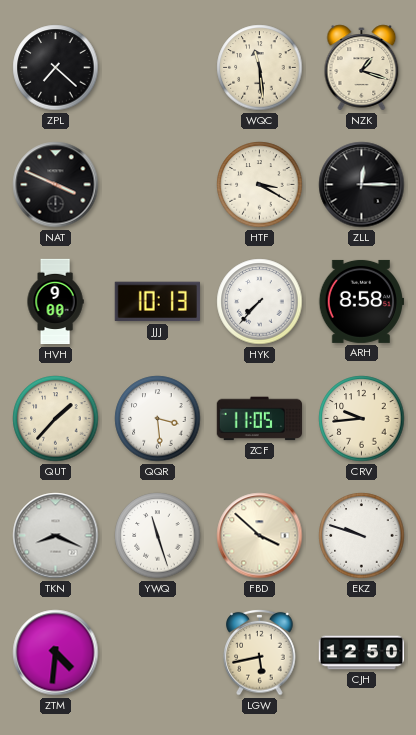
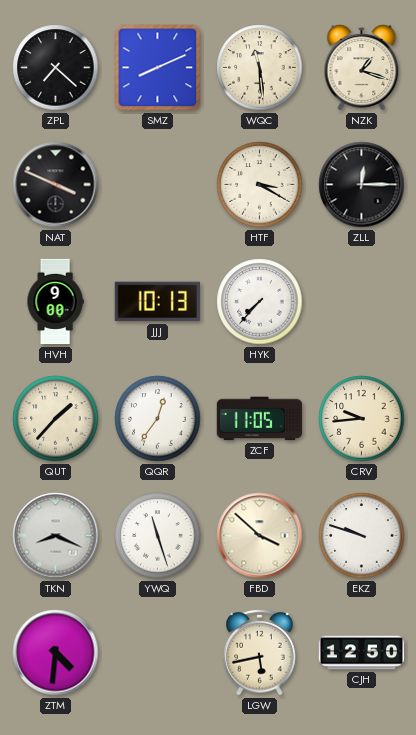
SMZ: none -> 8:11 (158, 68)
ARH: 8:58 -> none (361, 301)
QQR: 3:29 -> 12:36 (158, 419)
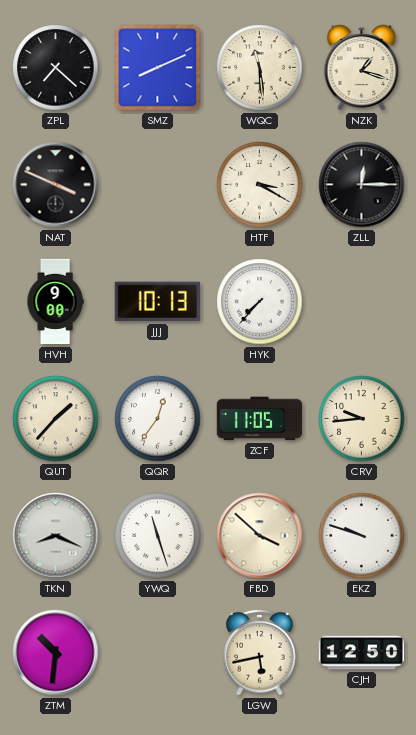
ZTM: 4:31 -> 10:31 (56, 653)
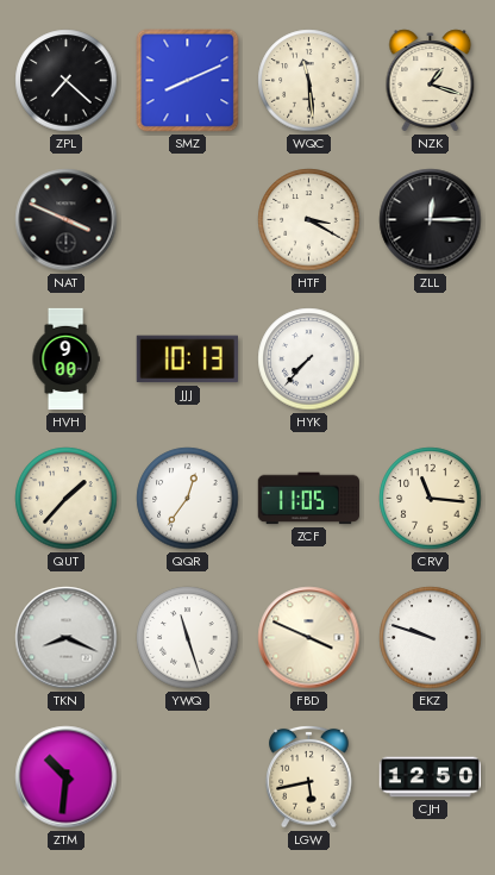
CRV: 9:44 -> 11:16 (431, 499)
FBD: 3:52 -> 3:49 (309, 638)
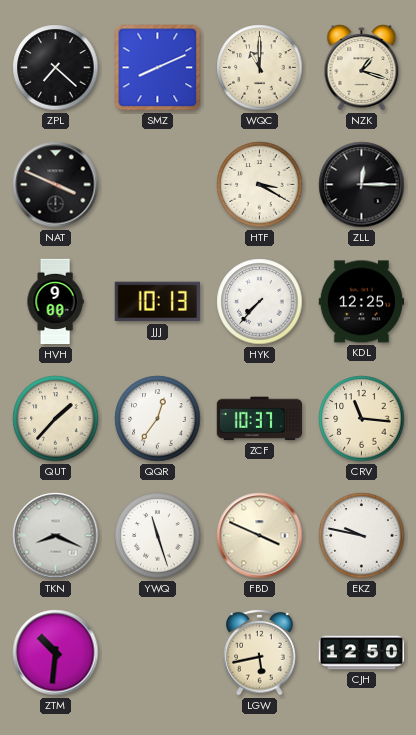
WQC: 11:29 -> 11:00 (260, 68)
KDL: none -> 12:25 (361, 302)
ZCF: 11:05 -> 10:37 (259, 419)
EKZ: 9:48 -> 9:47 (362, 536)
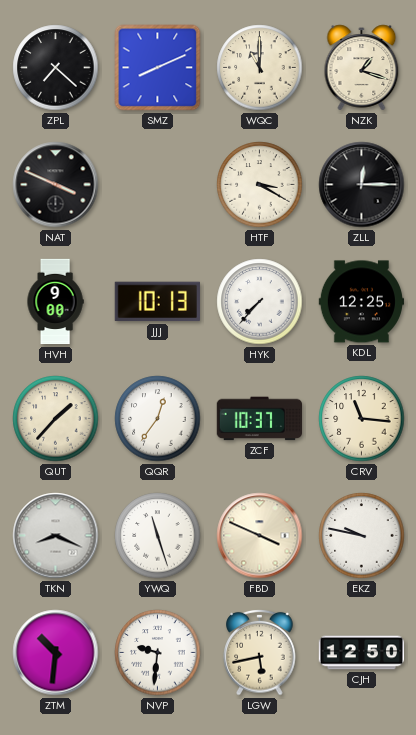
NVP: none -> 9:31 (158, 653)
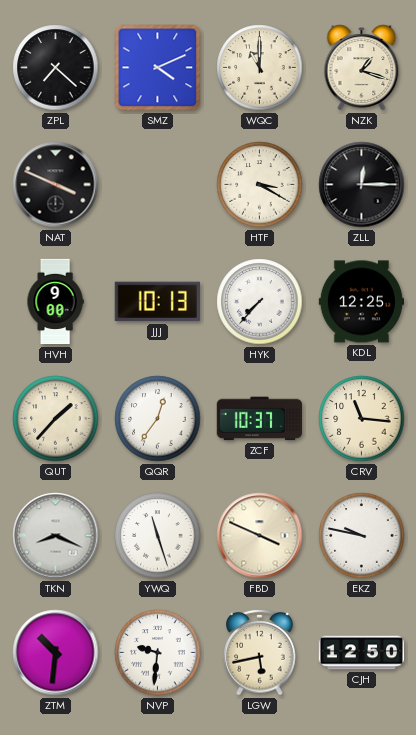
SMZ: 8:11 -> 4:11 (158, 68)
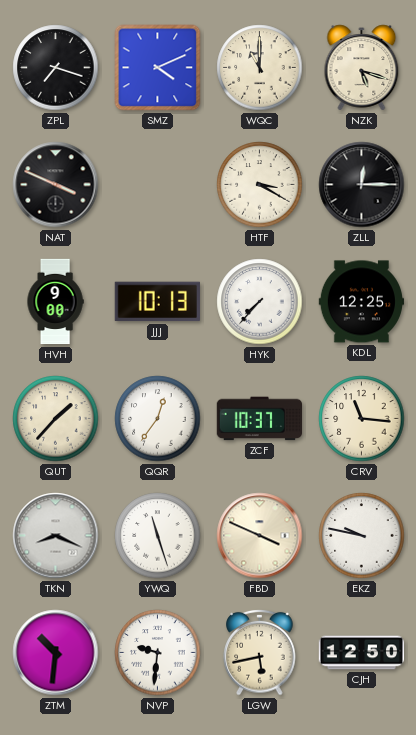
ZPL: 7:22 -> 7:18 (56, 68)
NZK: 1:18 -> 5:18 (362, 68)
